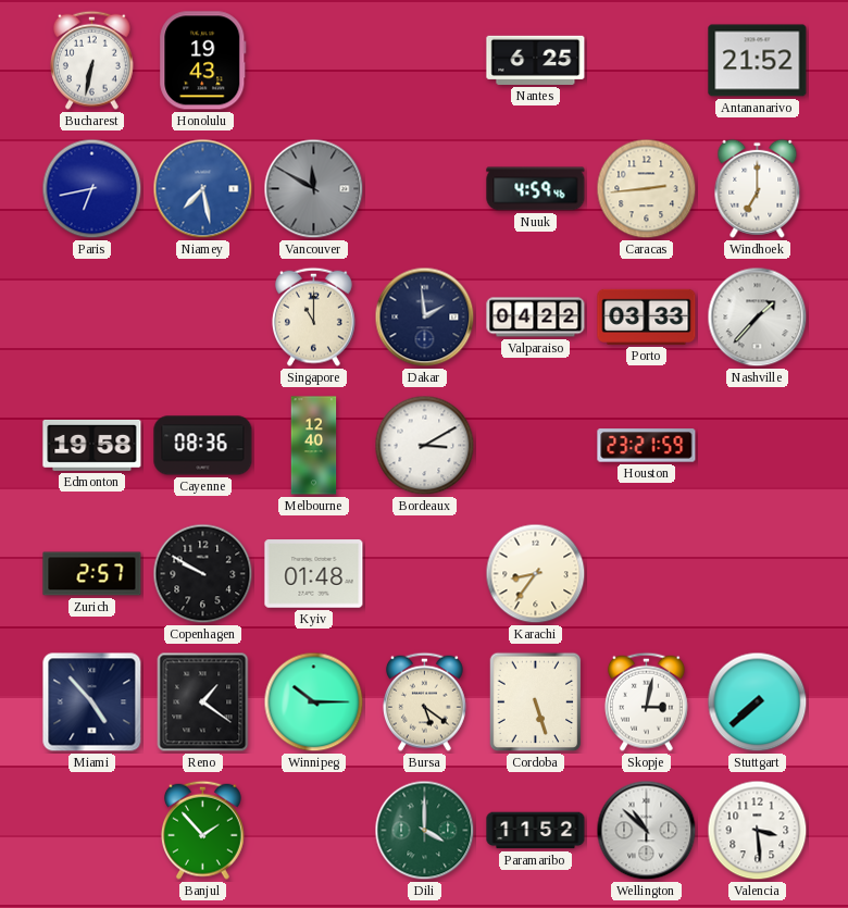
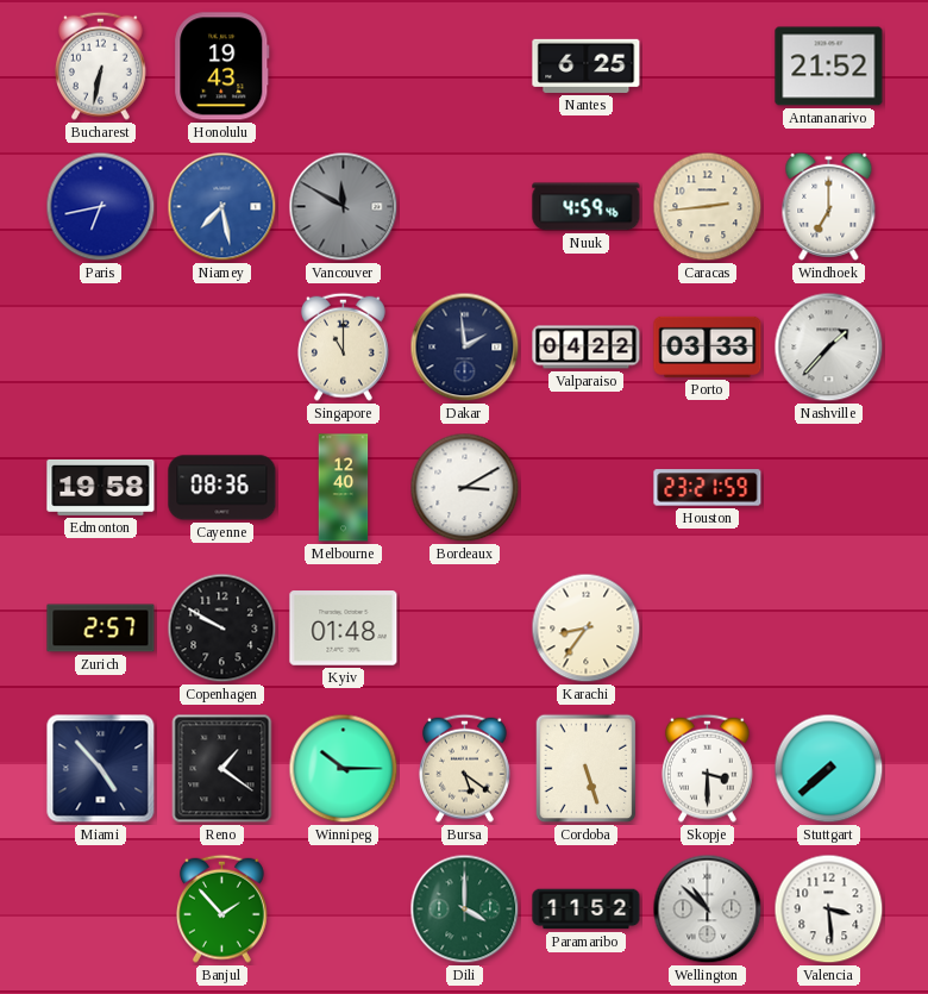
Skopje: 3:02 -> 3:30 (707, 768)
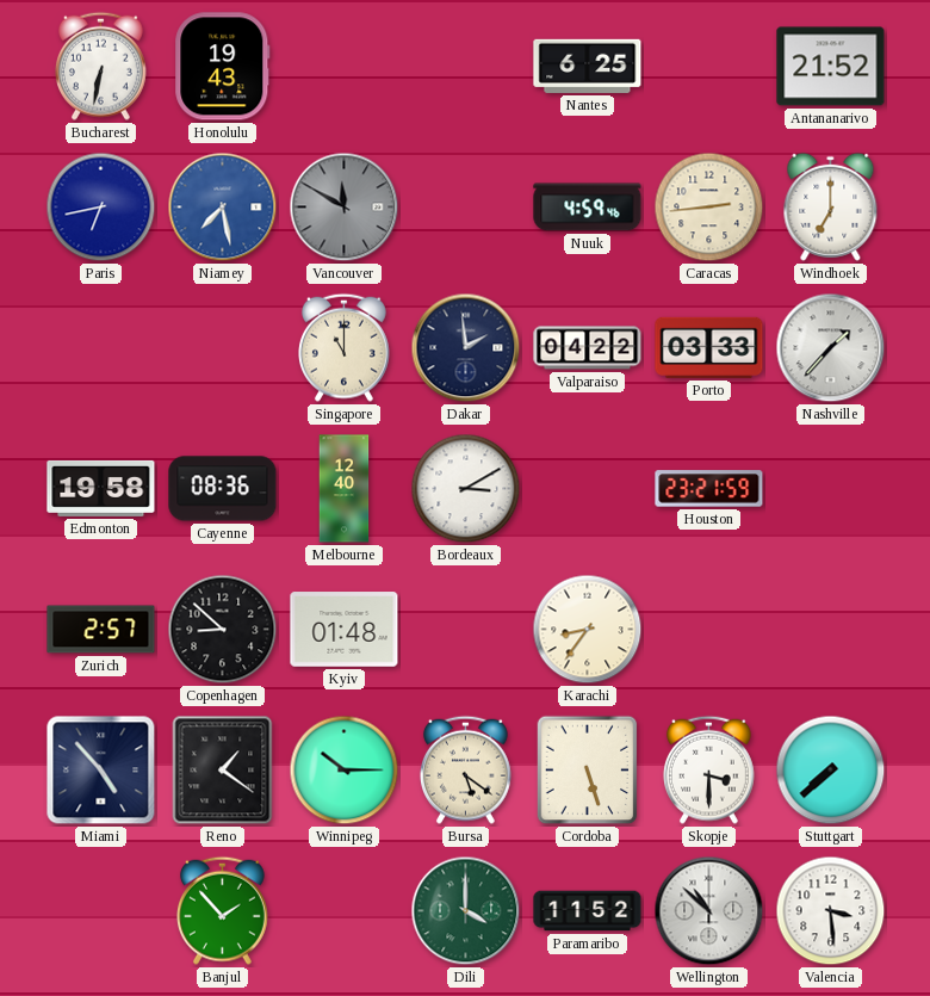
Copenhagen: 9:50 -> 8:52 (223, 630)
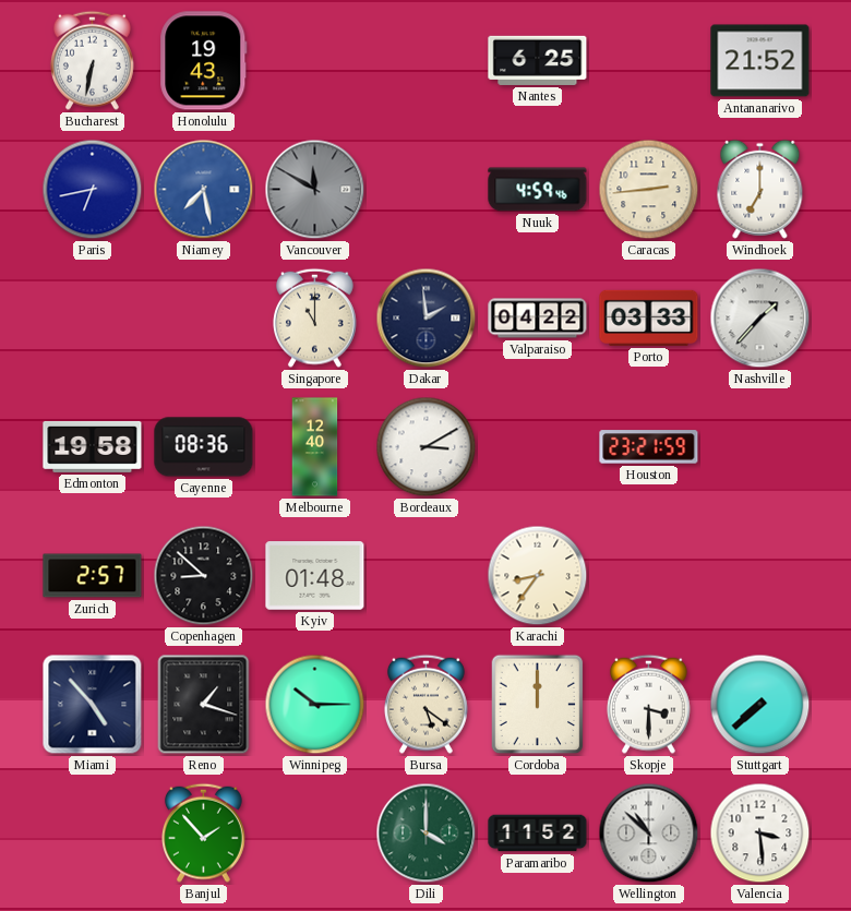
Reno: 1:21 -> 1:18 (204, 705)
Cordoba: 5:27 -> 12:00 (538, 705)
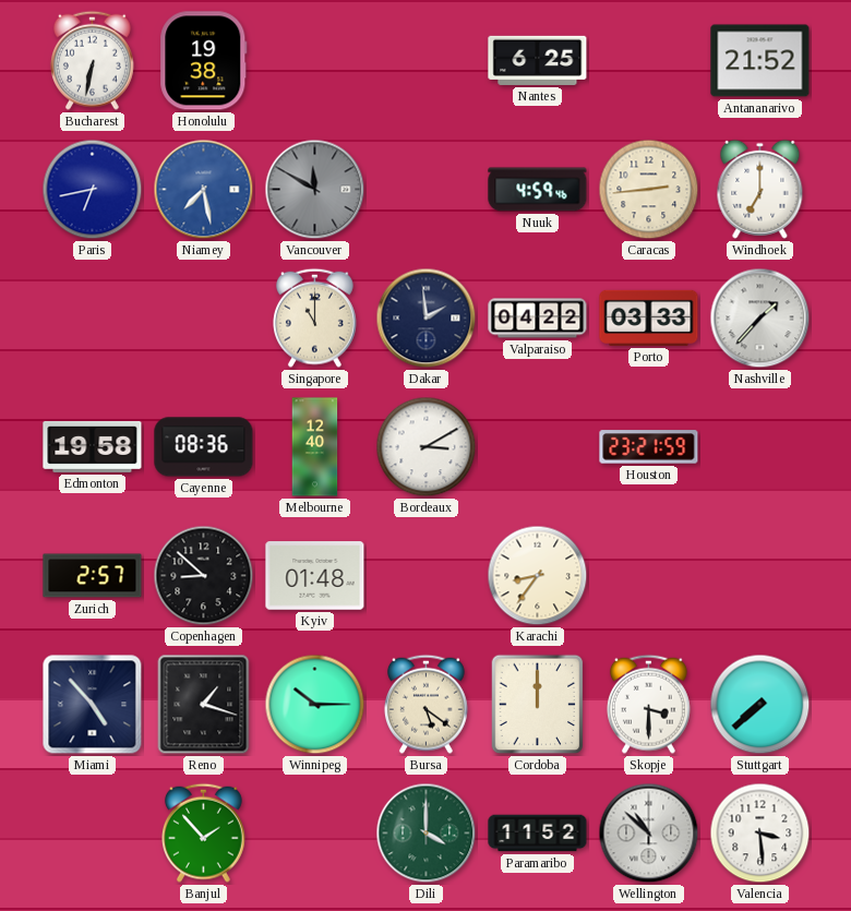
Honolulu: 19:43 -> 19:38 (204, 61)
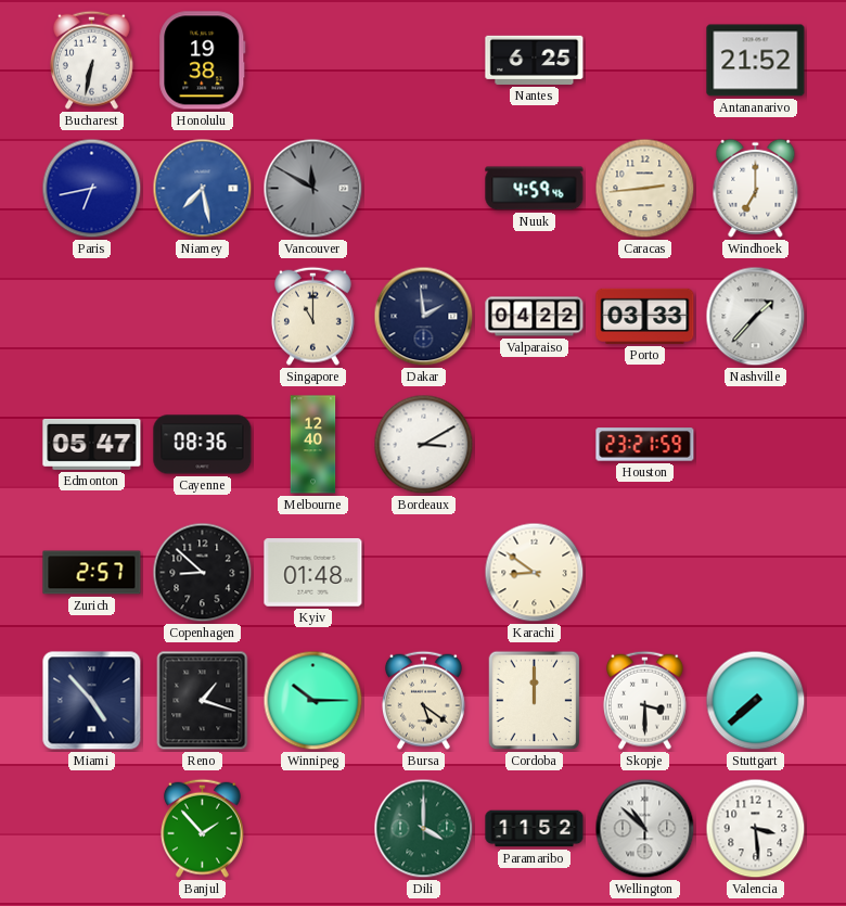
Edmonton: 19:58 -> 05:47 (92, 444)
Karachi: 8:36 -> 8:51 (535, 573)
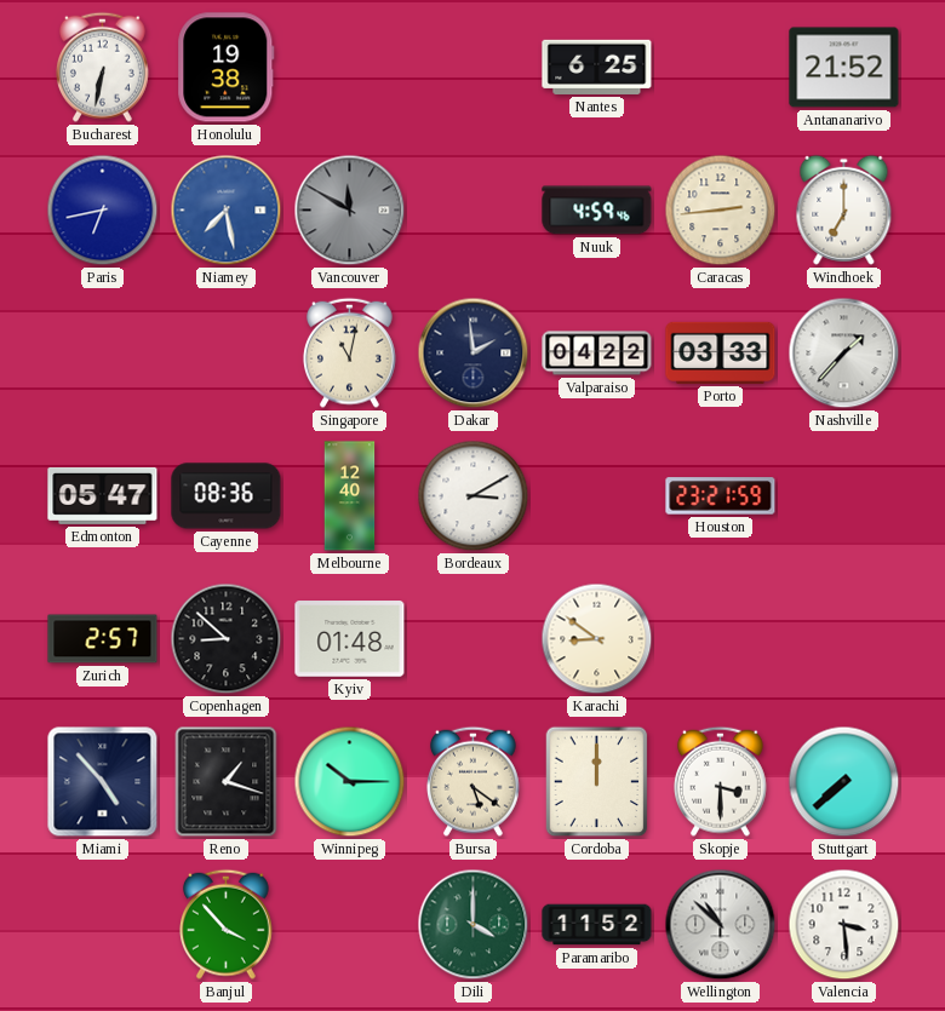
Singapore: 11:00 -> 11:02 (349, 352)
Banjul: 1:53 -> 3:53 (225, 924)
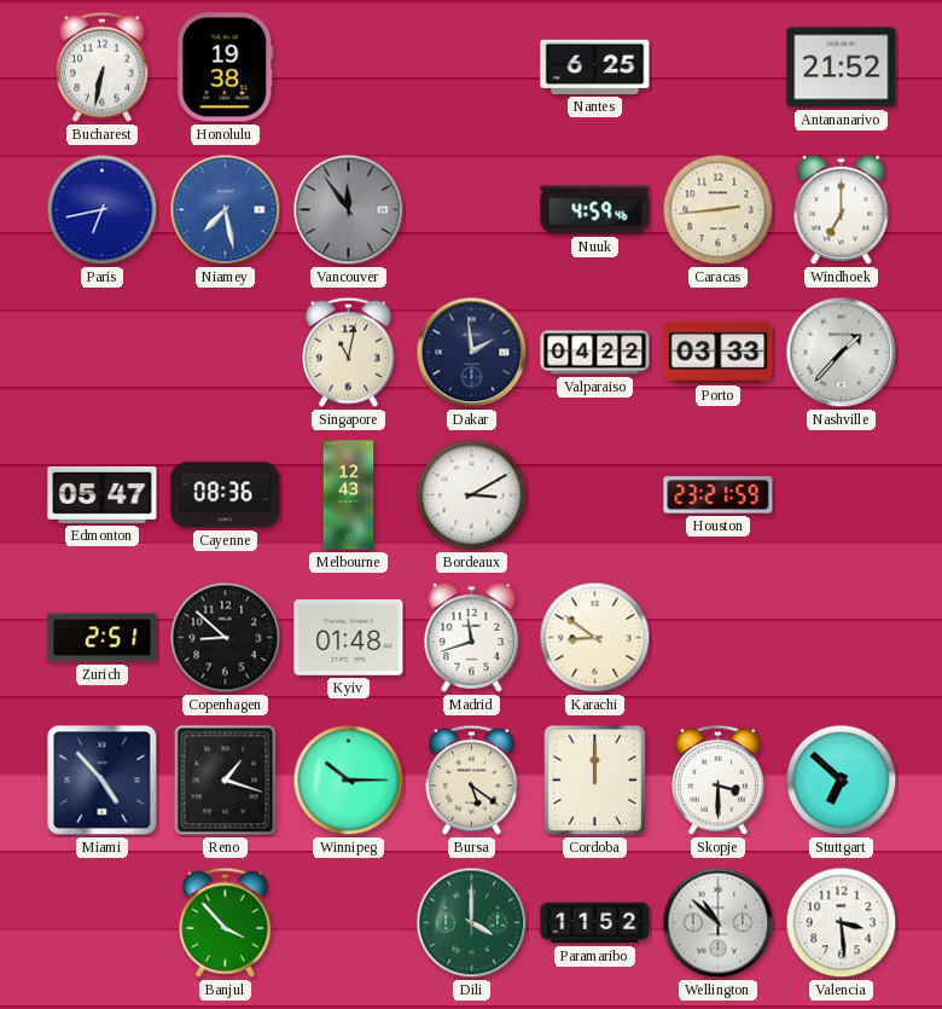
Vancouver: 11:50 -> 11:54 (349, 210)
Melbourne: 12:40 -> 12:43 (349, 495)
Zurich: 2:57 -> 2:51 (103, 638)
Madrid: none -> 11:42 (472, 637)
Stuttgart: 7:38 -> 6:52 (842, 781)
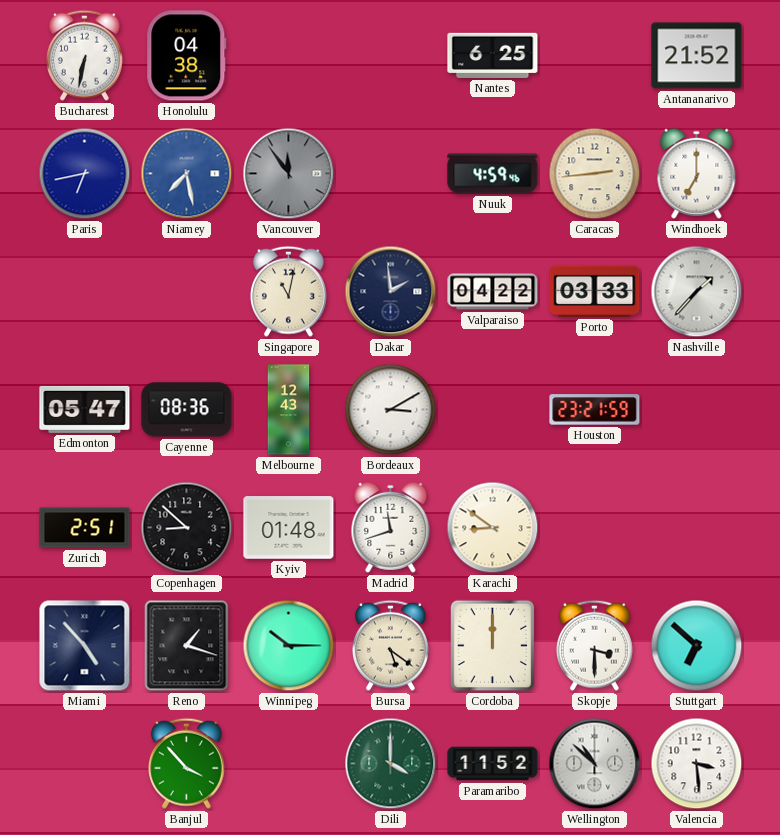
Honolulu: 19:38 -> 04:38 (187, 56)
